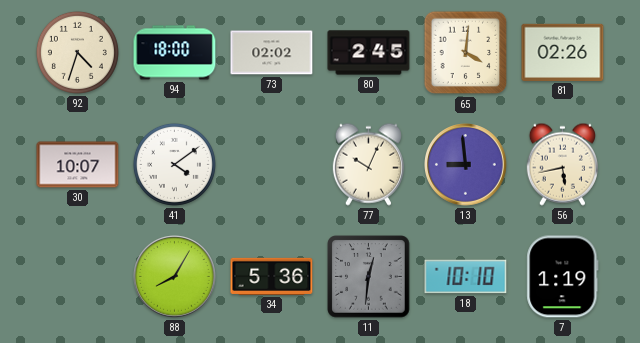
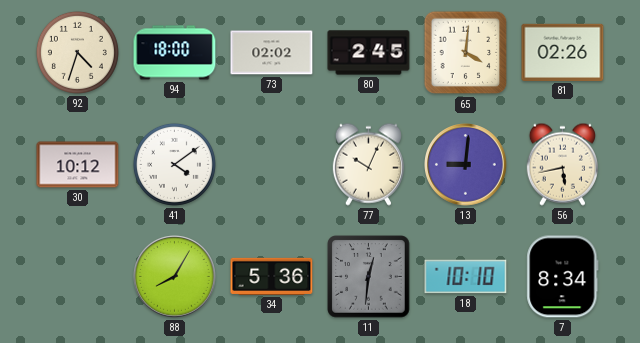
30: 10:07 -> 10:12 (78, 165)
13: 8:59 -> 9:01 (466, 165)
7: 1:19 -> 8:34 (563, 277)
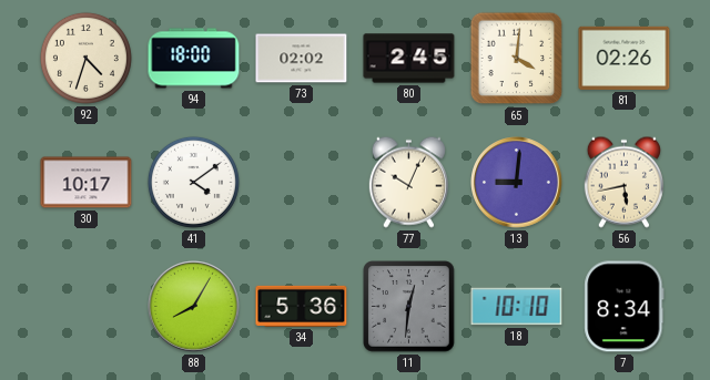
30: 10:12 -> 10:17 (87, 183)
